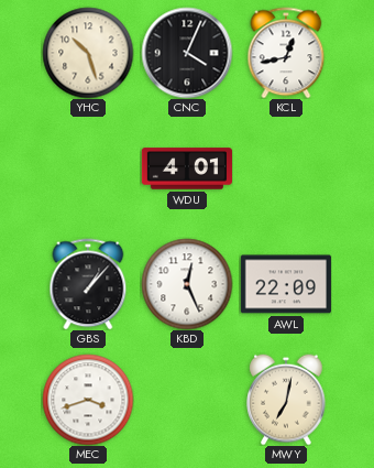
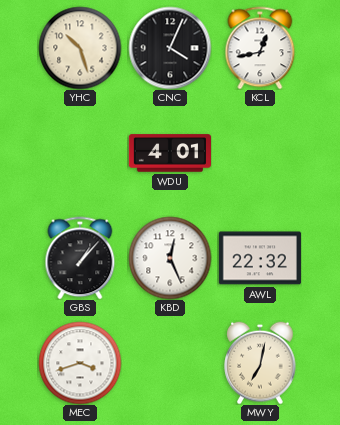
AWL: 22:09 -> 22:32 (260, 258)
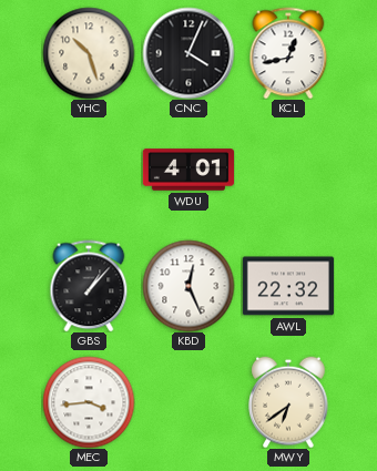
MEC: 3:42 -> 3:44 (89, 402)
MWY: 7:02 -> 6:39 (288, 402)
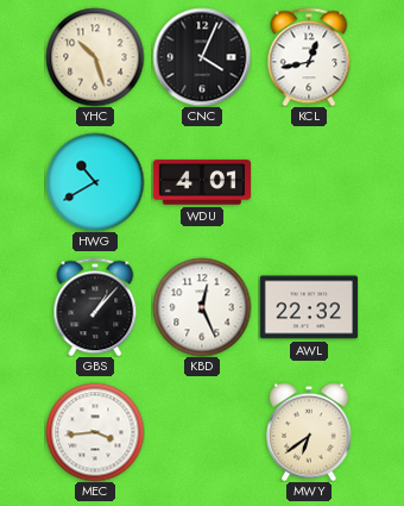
HWG: none -> 10:40 (95, 182)
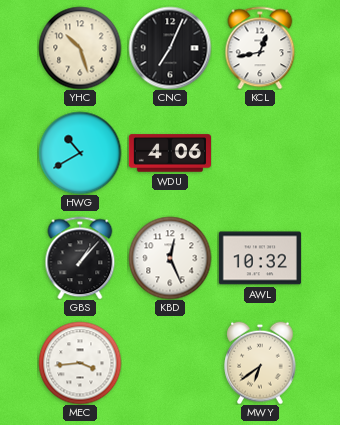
CNC: 4:04 -> 7:04 (170, 48)
WDU: 4:01 -> 4:06 (169, 153)
AWL: 22:32 -> 10:32 (260, 258)
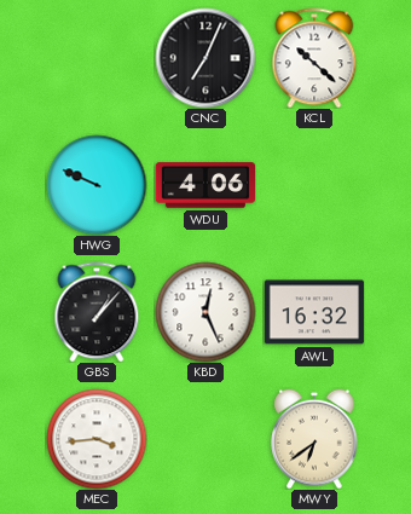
YHC: 10:27 -> none (80, 48)
KCL: 12:43 -> 10:22 (314, 58)
HWG: 10:40 -> 9:49 (97, 185)
AWL: 10:32 -> 16:32 (314, 312)
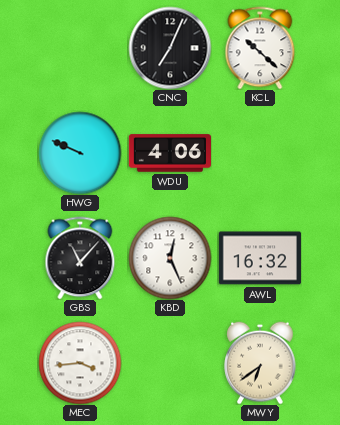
GBS: 1:07 -> 11:07 (80, 258)
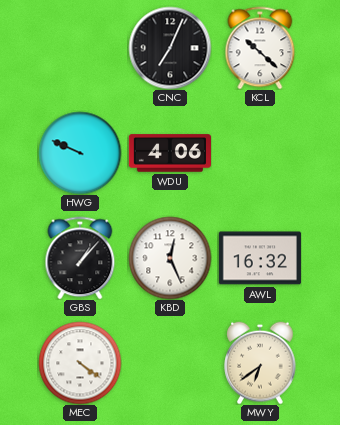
GBS: 11:07 -> 1:07 (80, 258)
MEC: 3:44 -> 4:21 (80, 363)
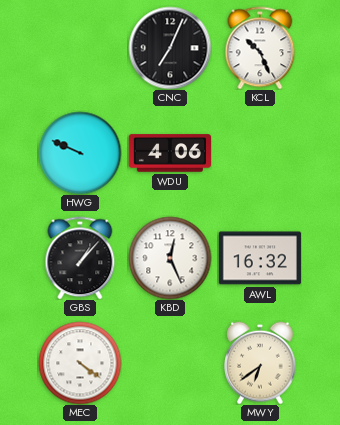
KCL: 10:22 -> 10:26 (260, 48)
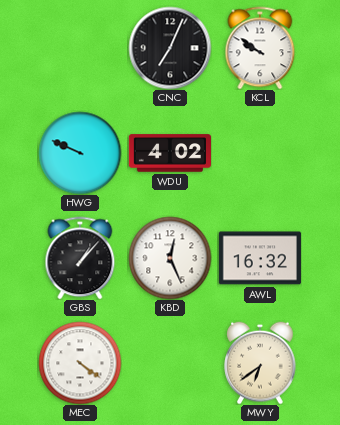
KCL: 10:26 -> 9:51 (260, 48)
WDU: 4:06 -> 4:02 (169, 153)
